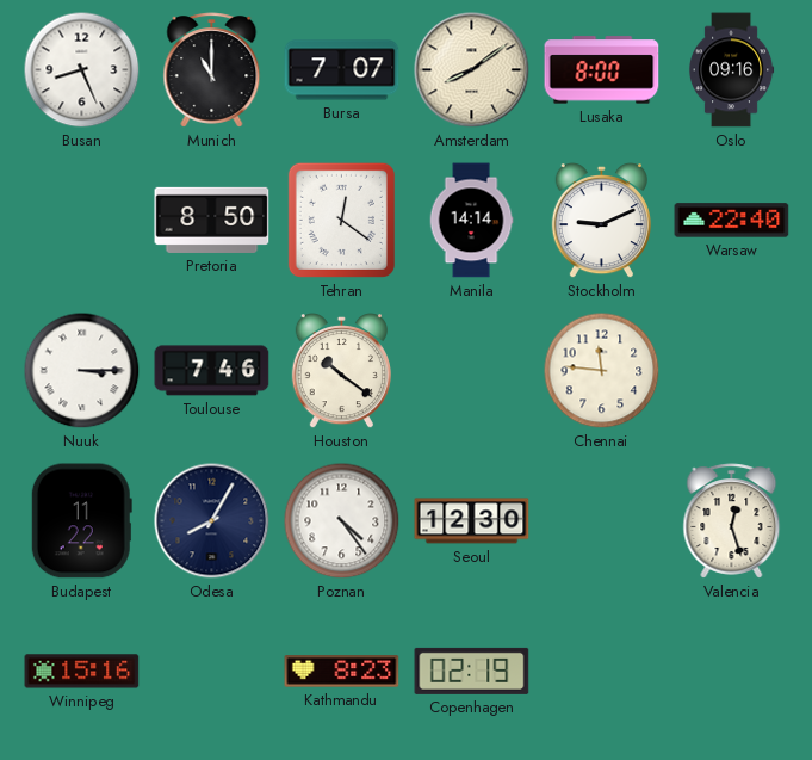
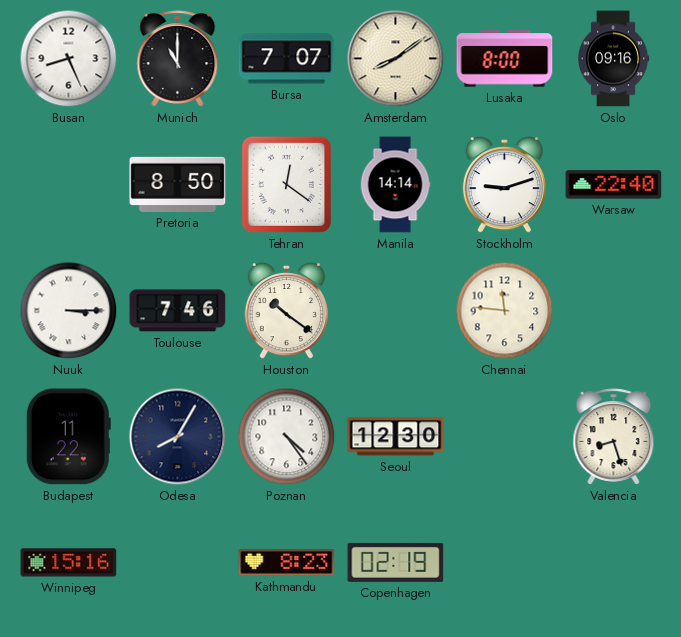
Stockholm: 9:11 -> 9:12 (504, 185)
Valencia: 12:27 -> 8:27 (614, 437)
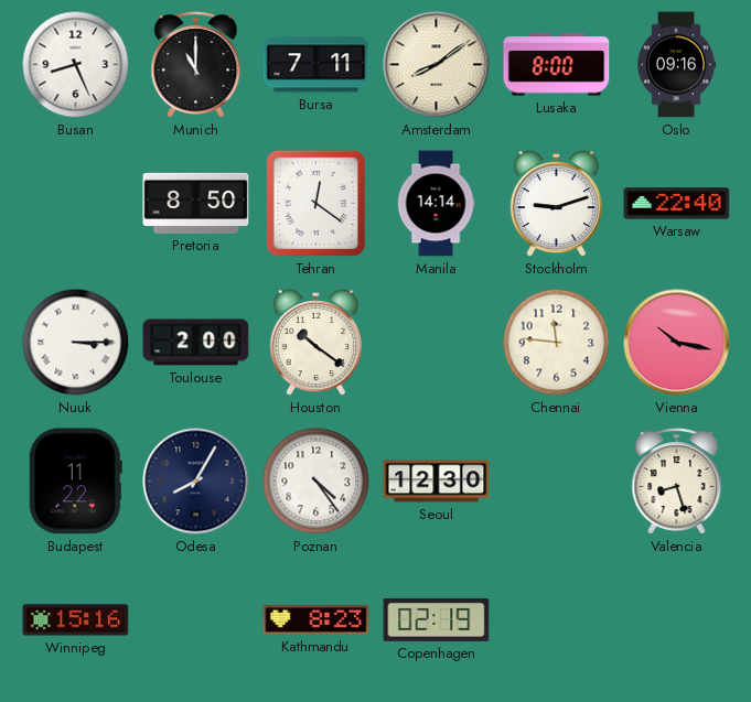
Bursa: 7:07 -> 7:11 (317, 65)
Toulouse: 7:46 -> 2:00 (196, 343)
Vienna: none -> 10:17 (677, 343)
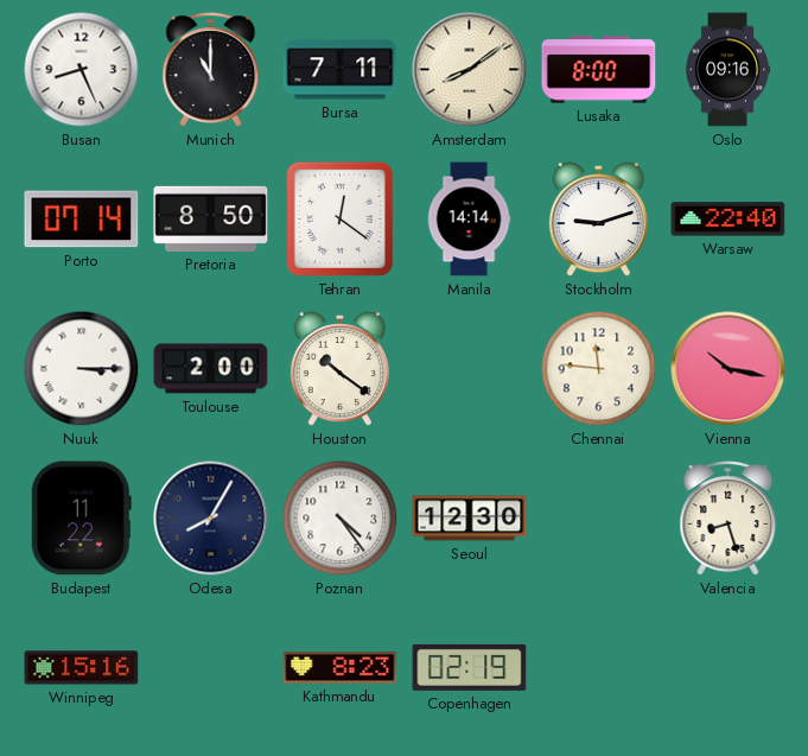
Porto: none -> 07:14 (82, 220)
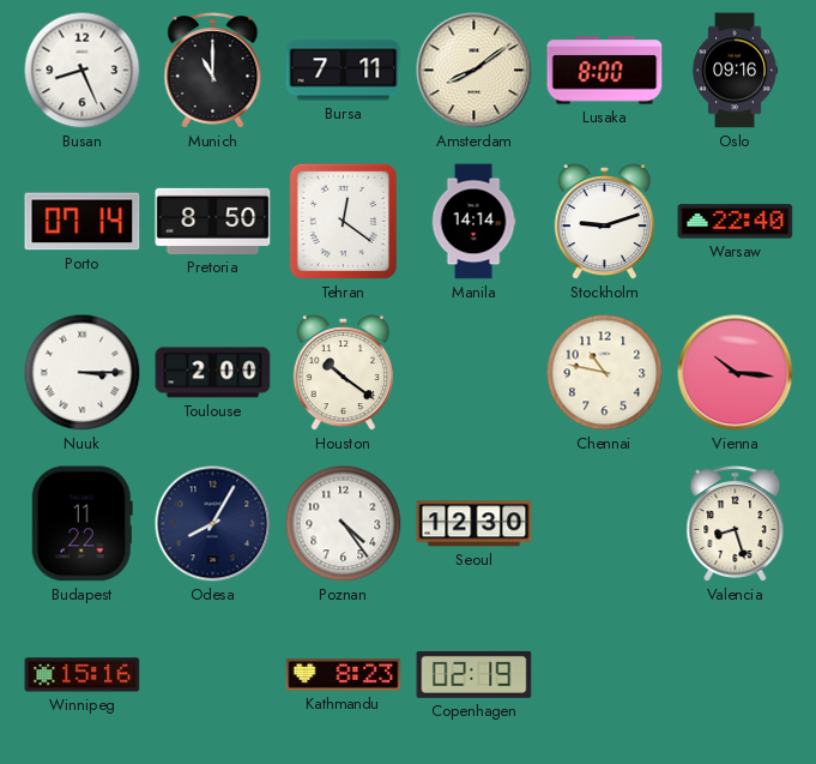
Chennai: 11:46 -> 10:47 (605, 373)
Vienna: 10:17 -> 10:16 (736, 373)
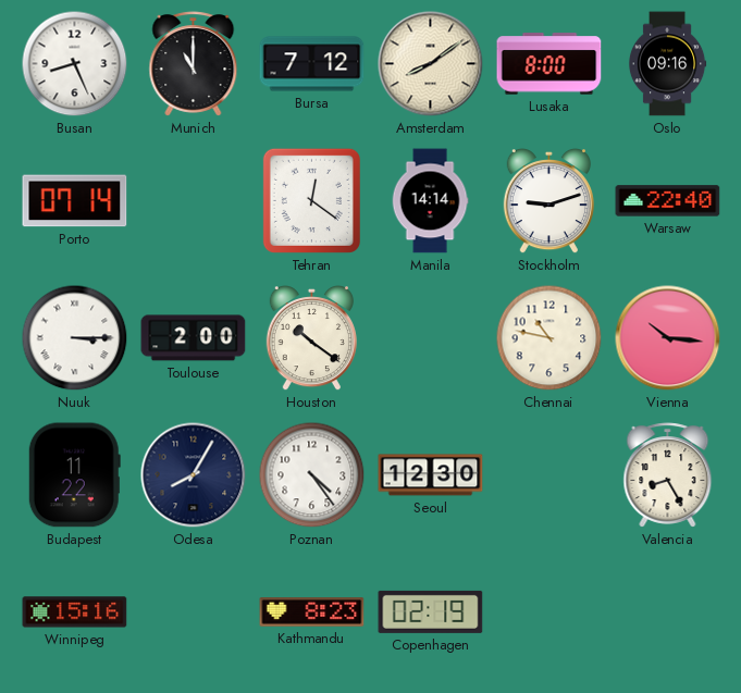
Bursa: 7:11 -> 7:12 (312, 64)
Pretoria: 8:50 -> none (213, 221)
Valencia: 8:27 -> 8:25 (668, 475)
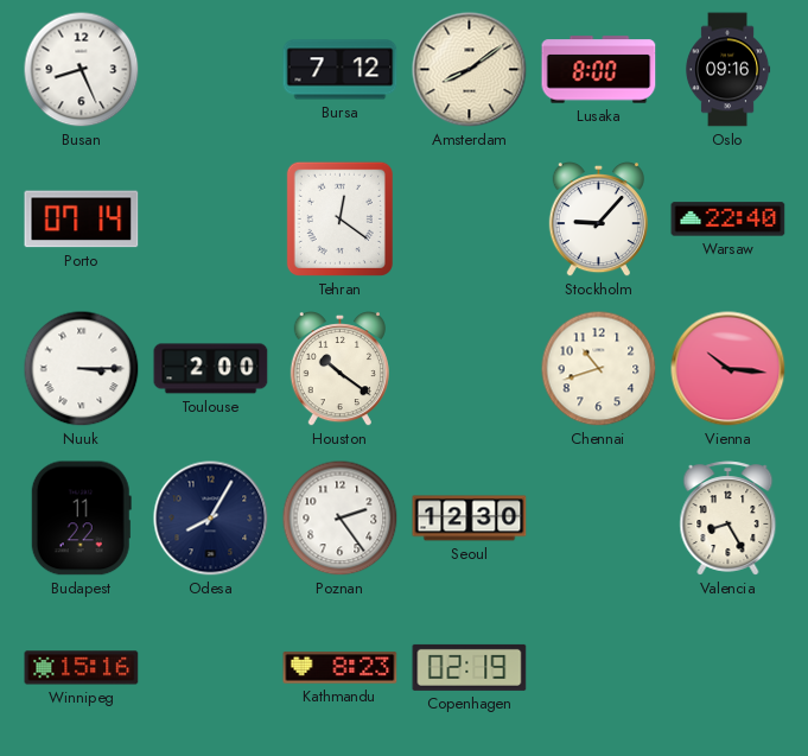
Munich: 11:00 -> none (194, 64)
Manila: 14:14 -> none (430, 201)
Stockholm: 9:12 -> 9:07 (598, 220)
Chennai: 10:47 -> 10:42 (599, 369)
Poznan: 4:24 -> 2:24 (341, 519)
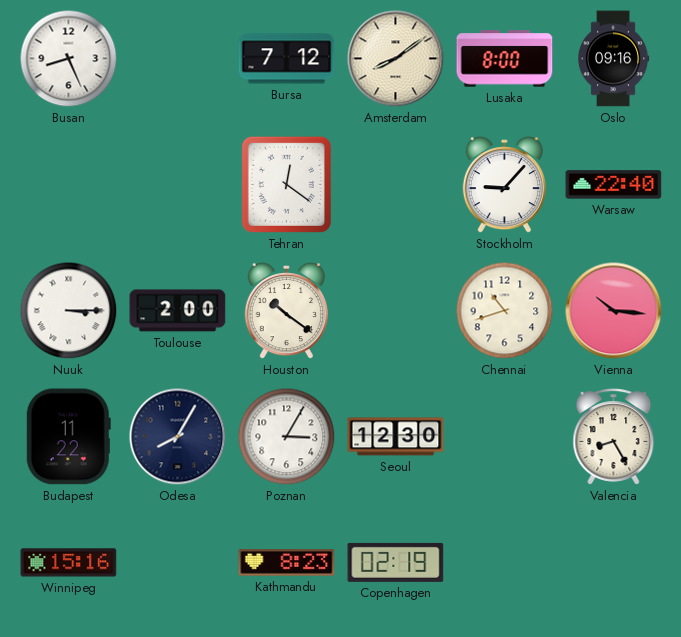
Porto: 07:14 -> none (82, 220)
Poznan: 2:24 -> 3:05 (287, 437)
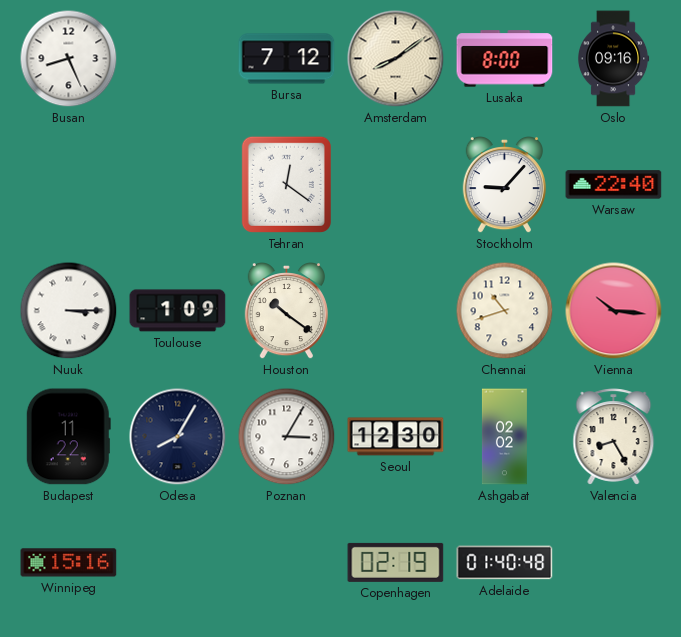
Toulouse: 2:00 -> 1:09 (178, 311)
Ashgabat: none -> 02:02 (504, 437)
Kathmandu: 8:23 -> none (287, 563)
Adelaide: none -> 01:40 (505, 563)
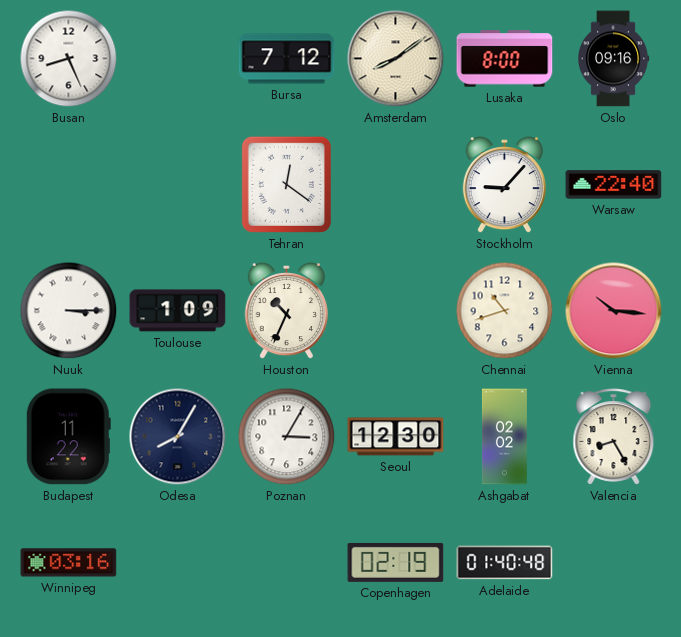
Houston: 10:21 -> 10:34 (286, 311)
Winnipeg: 15:16 -> 03:16 (69, 563)
